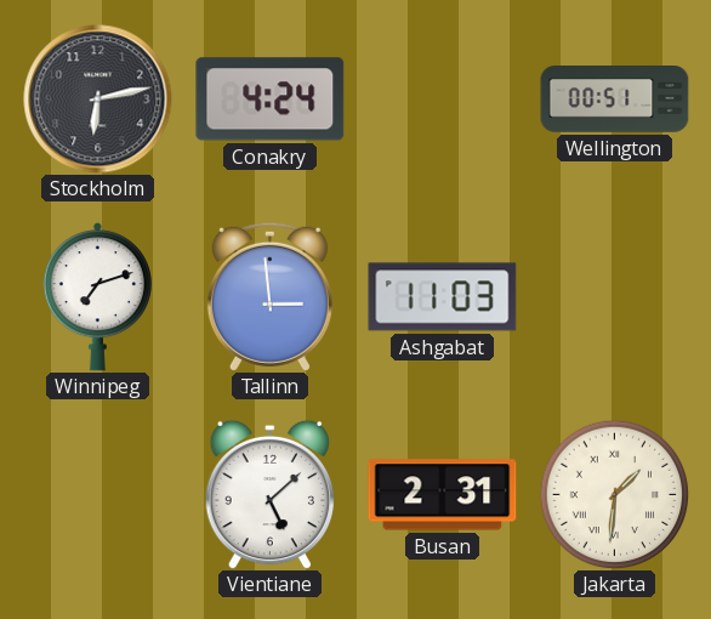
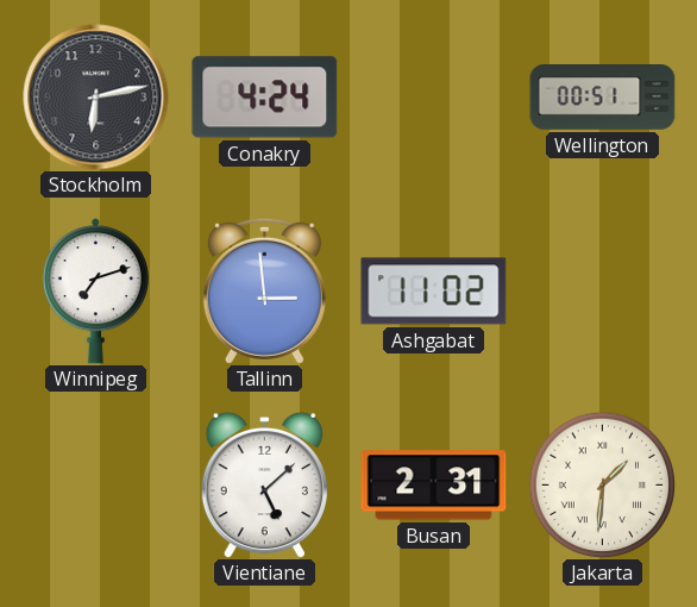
Ashgabat: 11:03 -> 11:02 (434, 292)
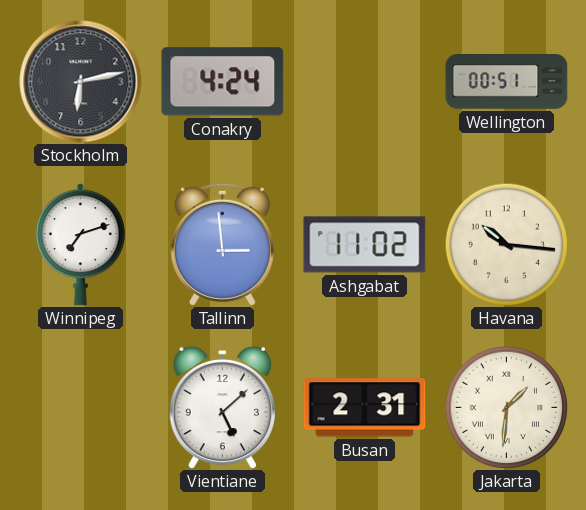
Havana: none -> 10:16 (506, 244)
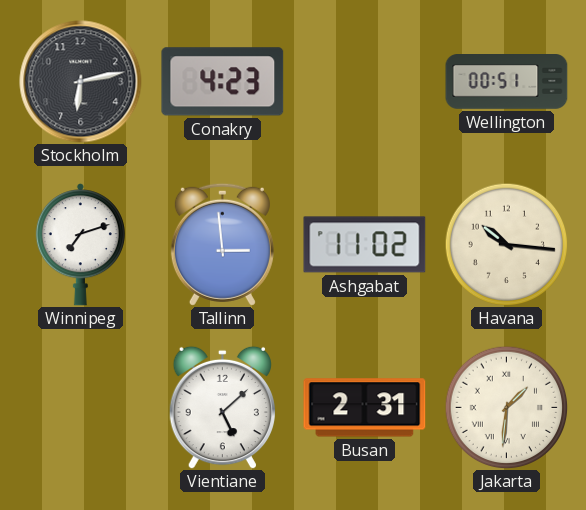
Conakry: 4:24 -> 4:23 (223, 82)
